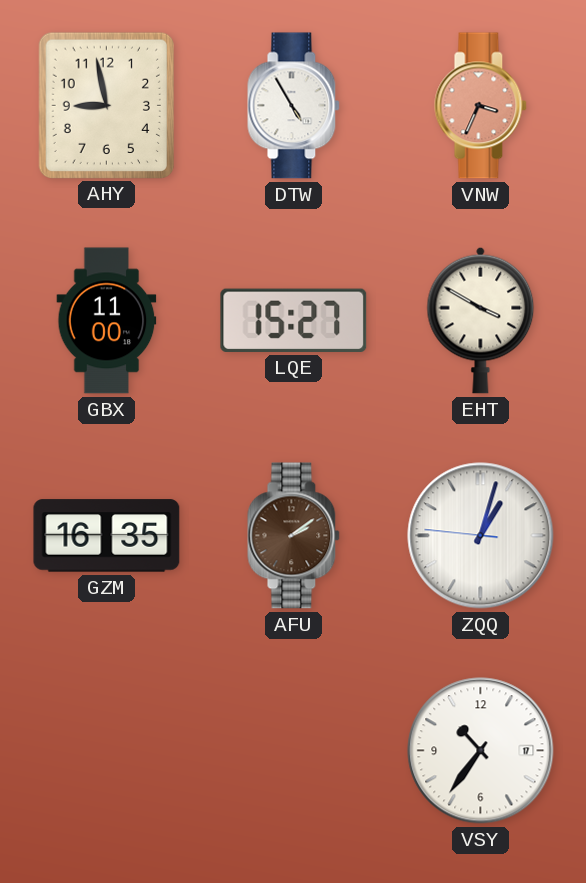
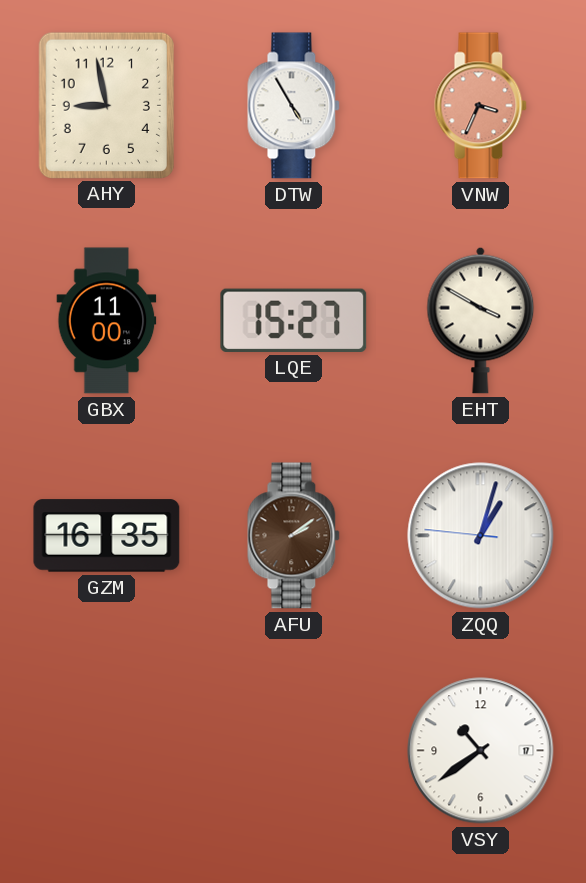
VSY: 10:36 -> 10:39 (481, 751)
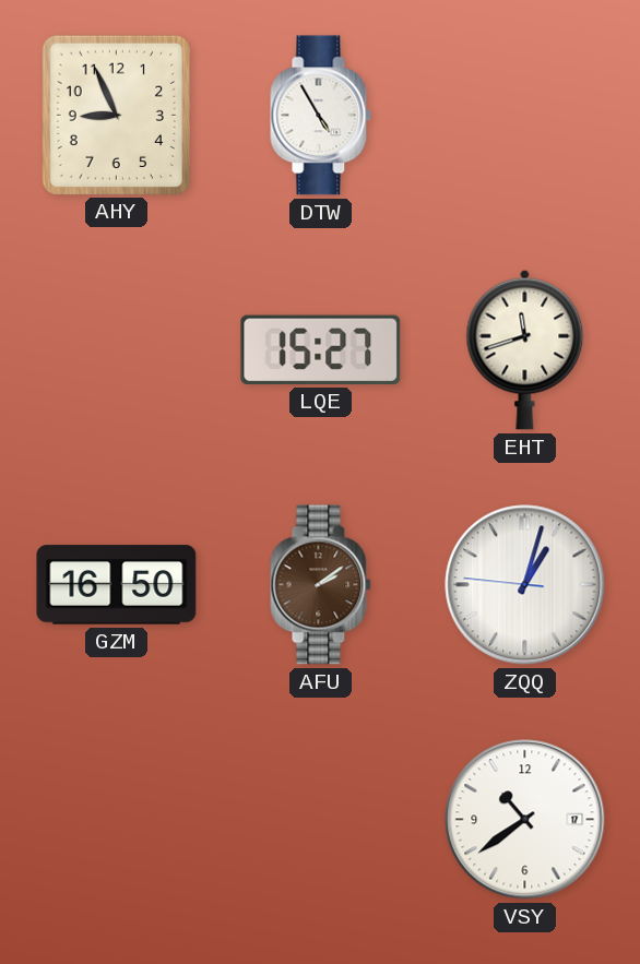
AHY: 8:58 -> 8:56 (116, 115)
VNW: 3:34 -> none (481, 106)
GBX: 11:00 -> none (107, 321)
EHT: 3:50 -> 11:42 (525, 349)
GZM: 16:35 -> 16:50 (117, 585)
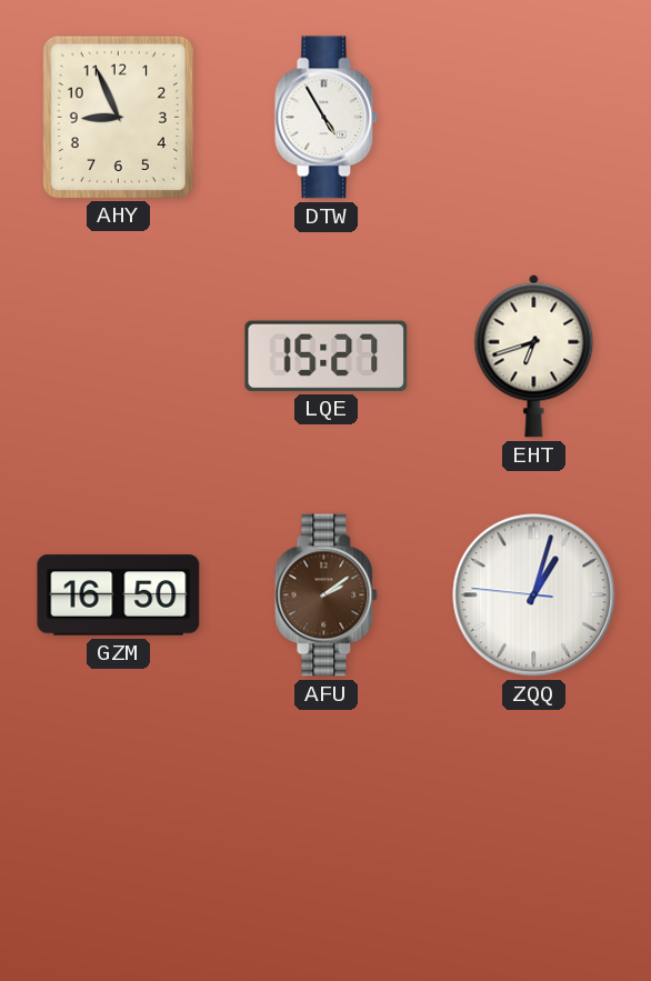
EHT: 11:42 -> 6:42 (534, 356)
VSY: 10:39 -> none (525, 820)
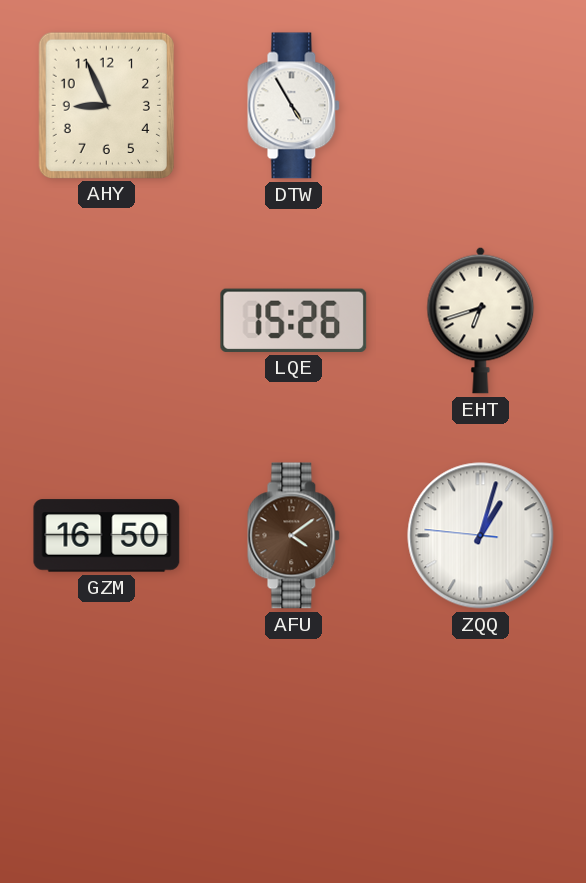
LQE: 15:27 -> 15:26 (294, 320)
AFU: 2:09 -> 4:09 (294, 536)
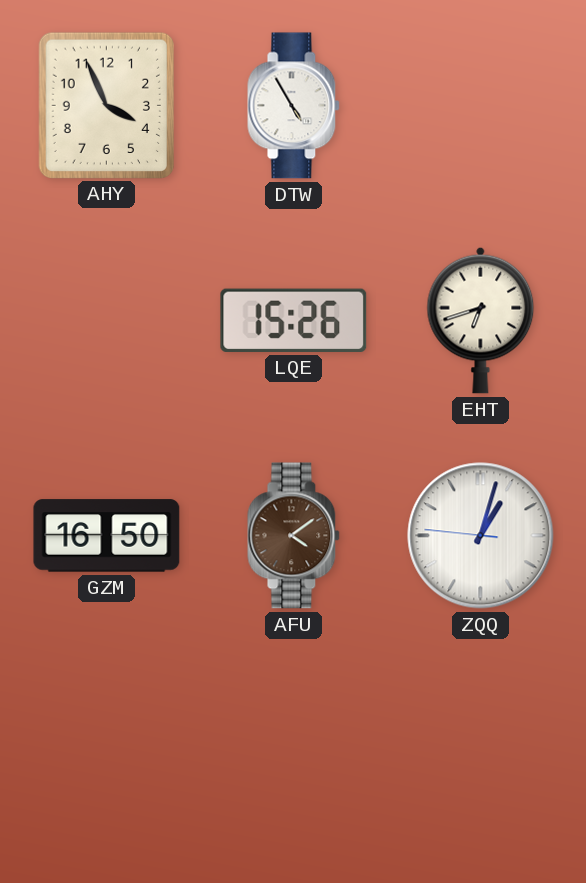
AHY: 8:56 -> 3:56 (106, 105)
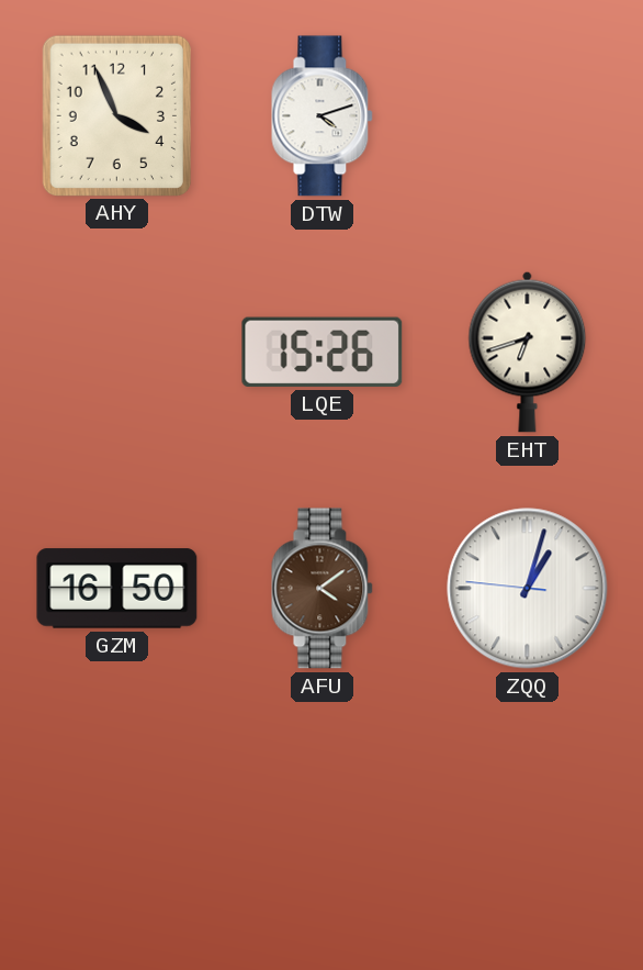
DTW: 4:55 -> 4:12 (323, 116)
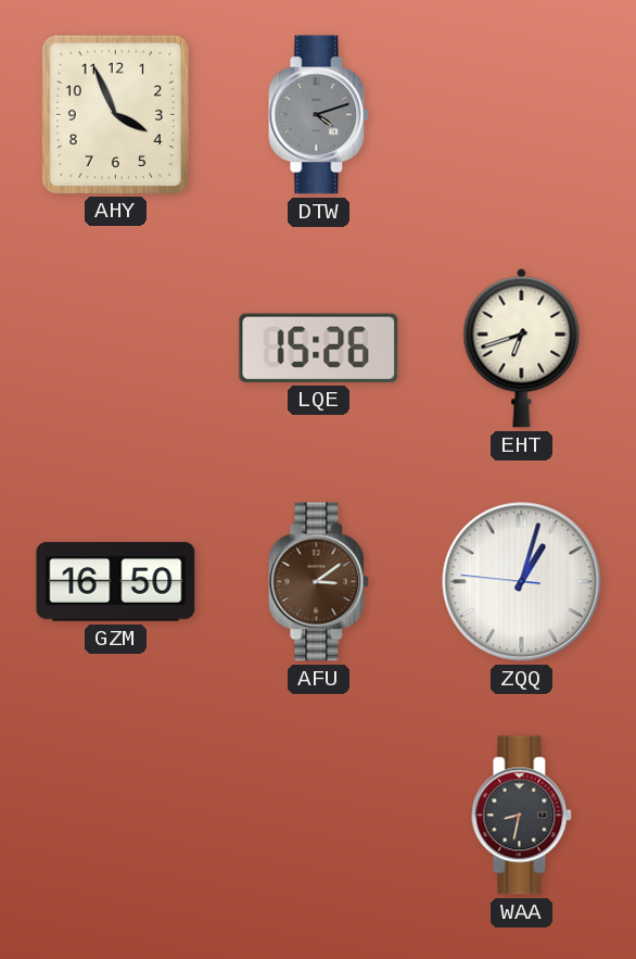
DTW dial: white -> grey (319, 115)
AFU: 4:09 -> 3:09 (319, 582)
WAA: none -> 8:32 (522, 816)
